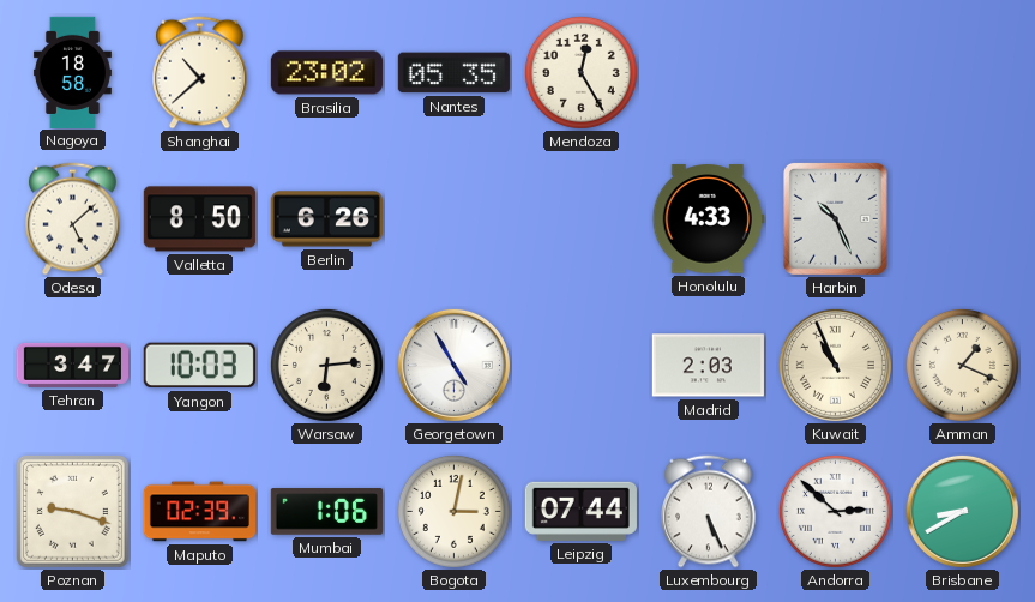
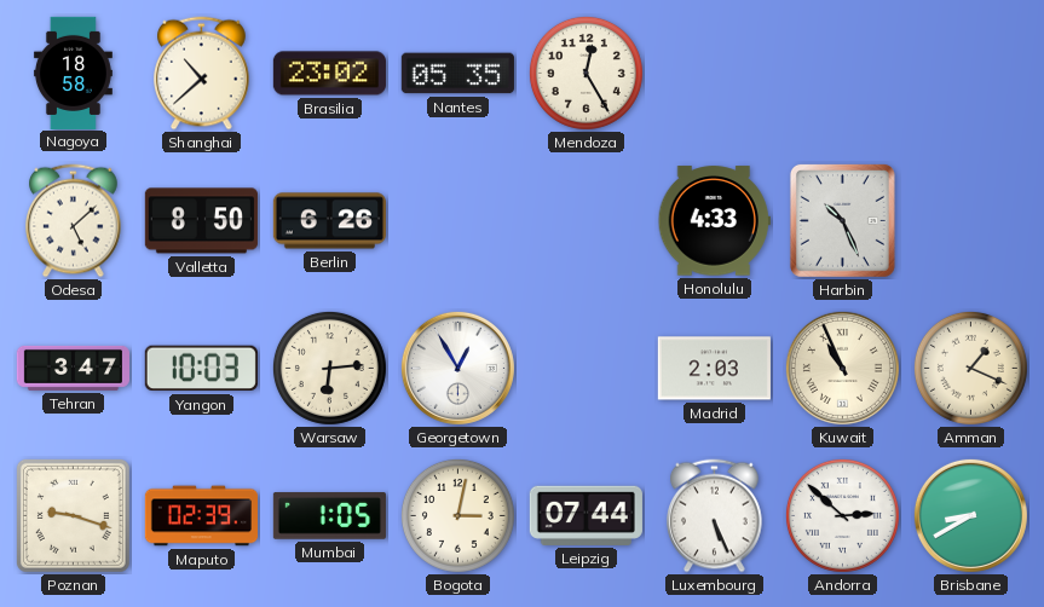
Georgetown: 4:55 -> 12:55 (457, 368)
Mumbai: 1:06 -> 1:05 (329, 516)
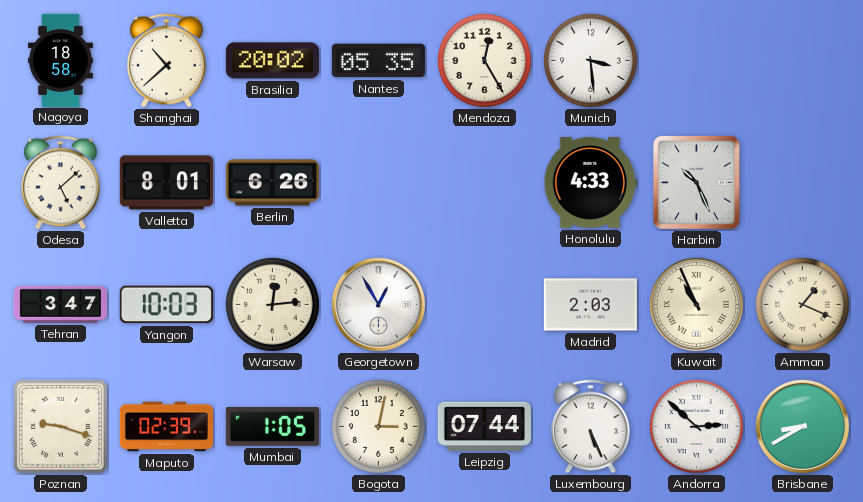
Brasilia: 23:02 -> 20:02 (272, 61)
Munich: none -> 3:29 (590, 60)
Valletta: 8:50 -> 8:01 (166, 183)
Warsaw: 6:14 -> 12:14 (272, 304)
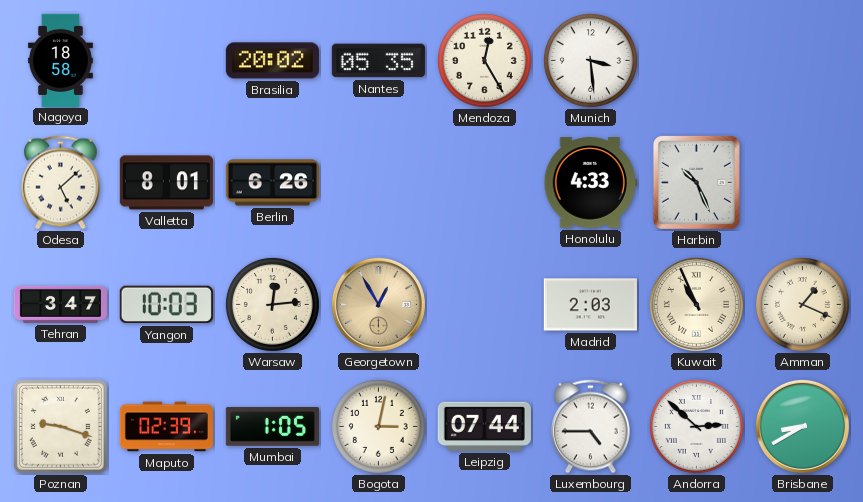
Shanghai: 10:38 -> none (167, 61)
Georgetown dial: white -> champagne (378, 304)
Luxembourg: 5:26 -> 4:45 (591, 427)
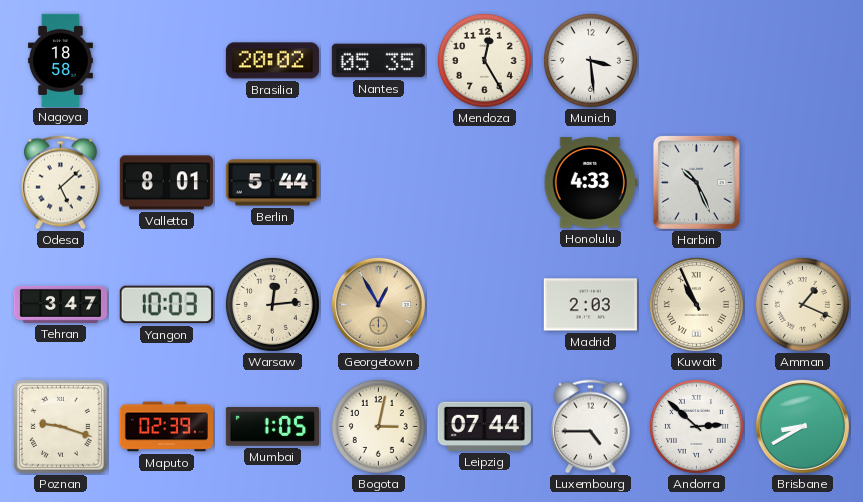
Berlin: 6:26 -> 5:44 (272, 183)
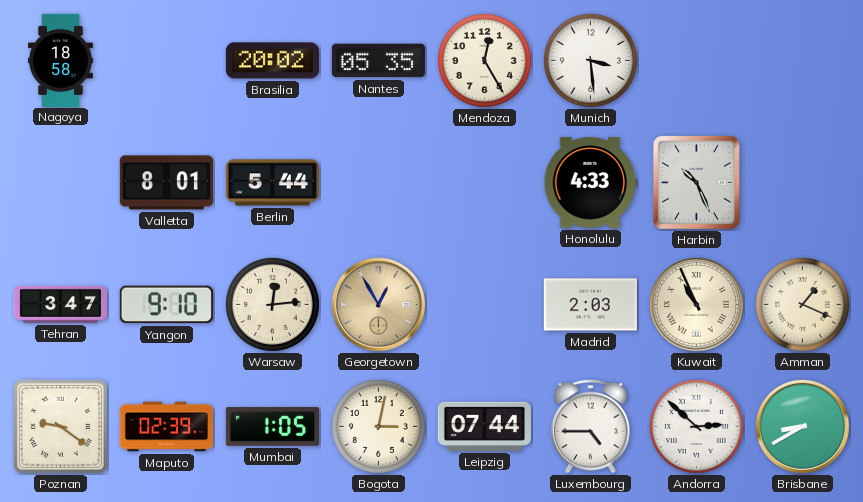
Odesa: 5:08 -> none (61, 183)
Yangon: 10:03 -> 9:10 (166, 305)
Poznan: 9:18 -> 9:21 (60, 426)
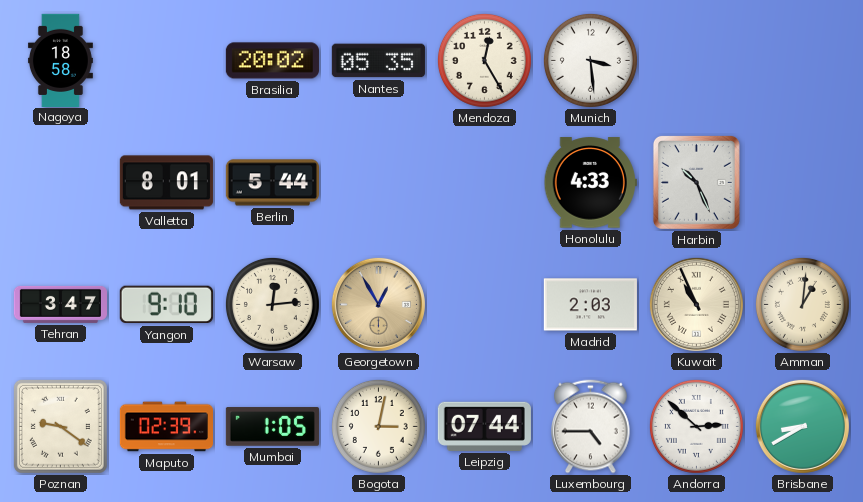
Amman: 1:19 -> 1:01 (802, 304)
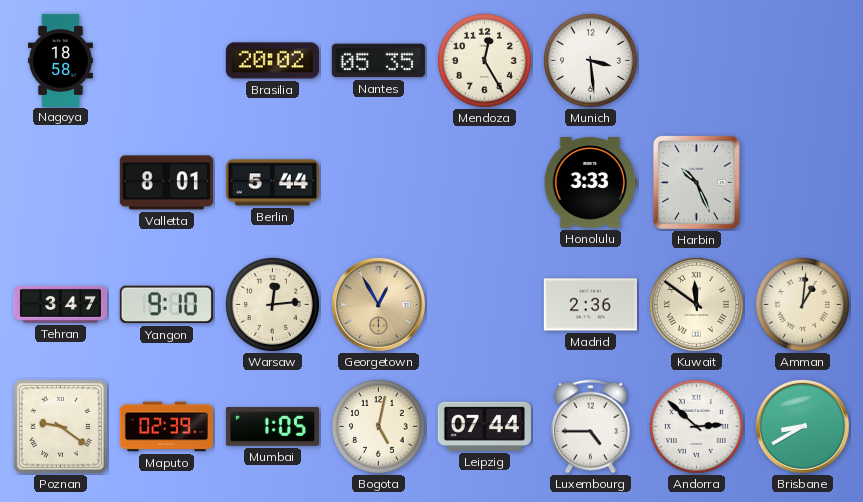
Honolulu: 4:33 -> 3:33 (590, 183)
Madrid: 2:03 -> 2:36 (590, 305)
Kuwait: 10:56 -> 11:51 (696, 304)
Bogota: 3:02 -> 5:02 (378, 426)
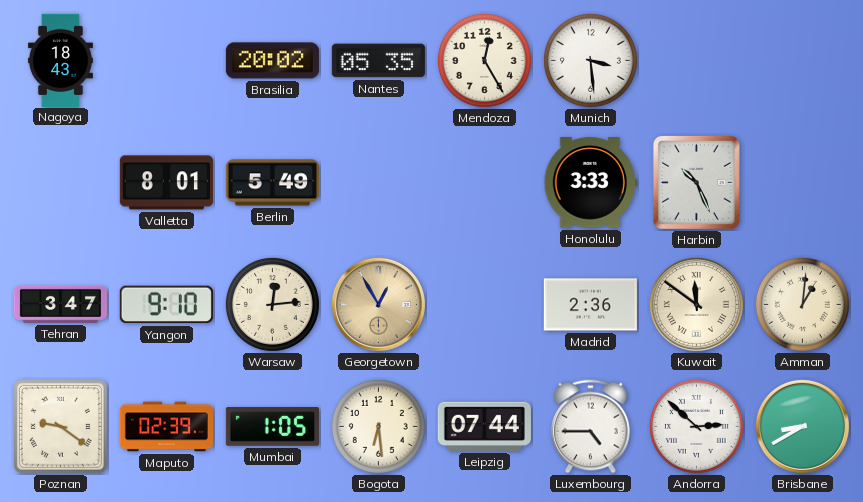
Nagoya: 18:58 -> 18:43 (60, 60)
Berlin: 5:44 -> 5:49 (272, 183)
Bogota: 5:02 -> 6:29 (378, 426)
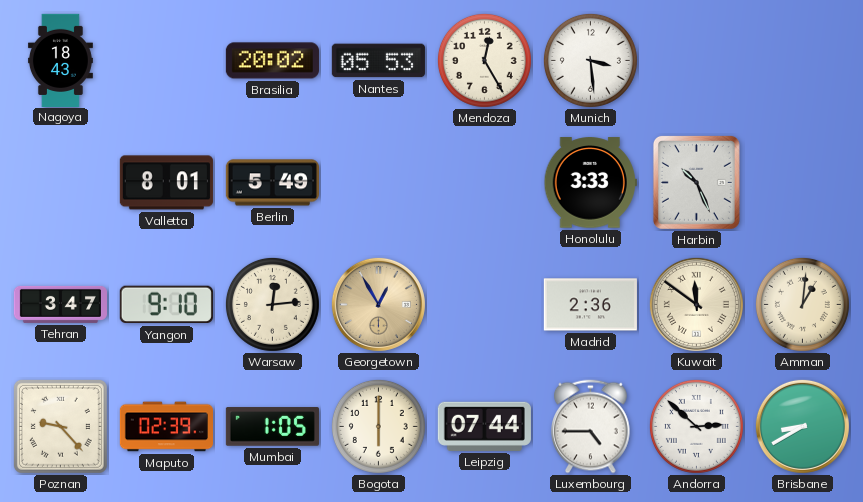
Nantes: 05:35 -> 05:53 (378, 61)
Poznan: 9:21 -> 9:23 (60, 426)
Bogota: 6:29 -> 6:00 (378, 426)
